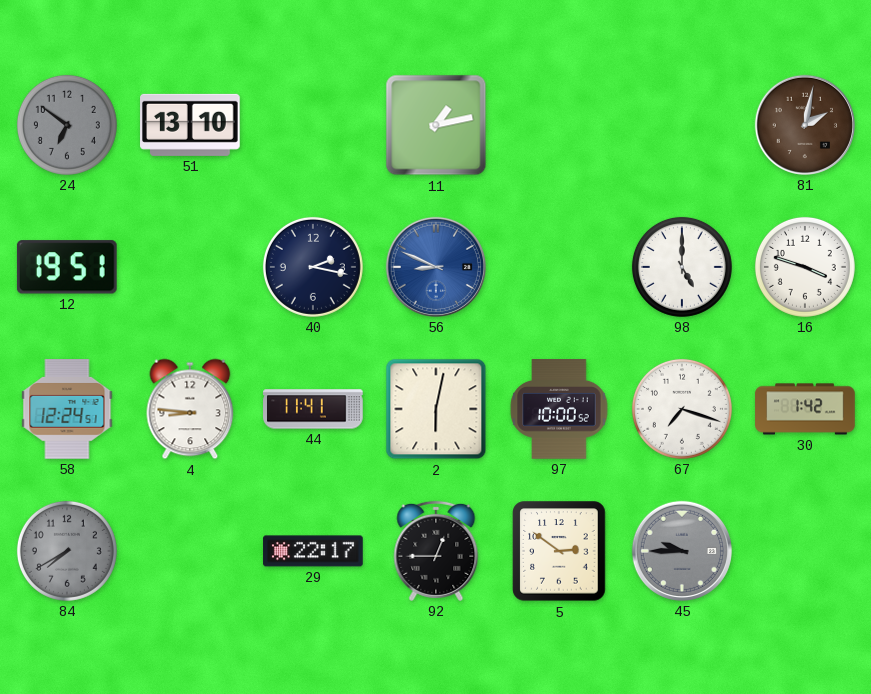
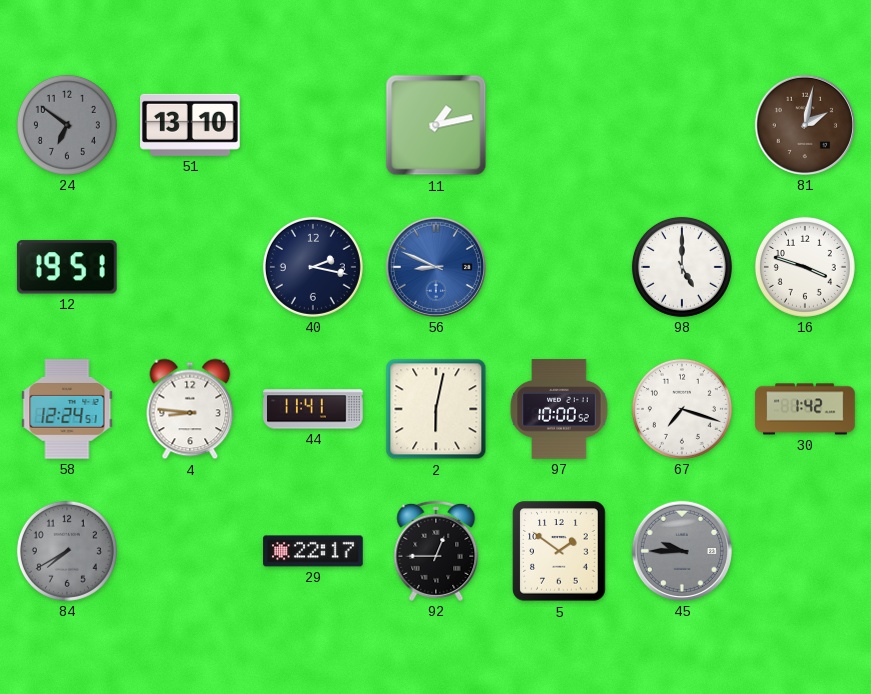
5: 2:51 -> 1:51 (559, 551)
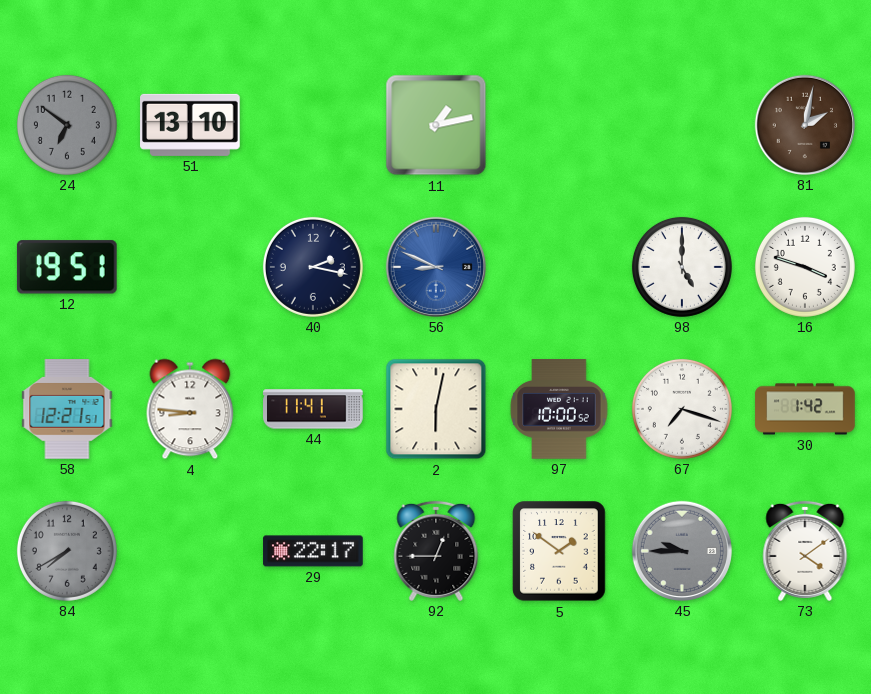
58: 12:24 -> 12:21 (67, 409)
73: none -> 4:09 (805, 551)
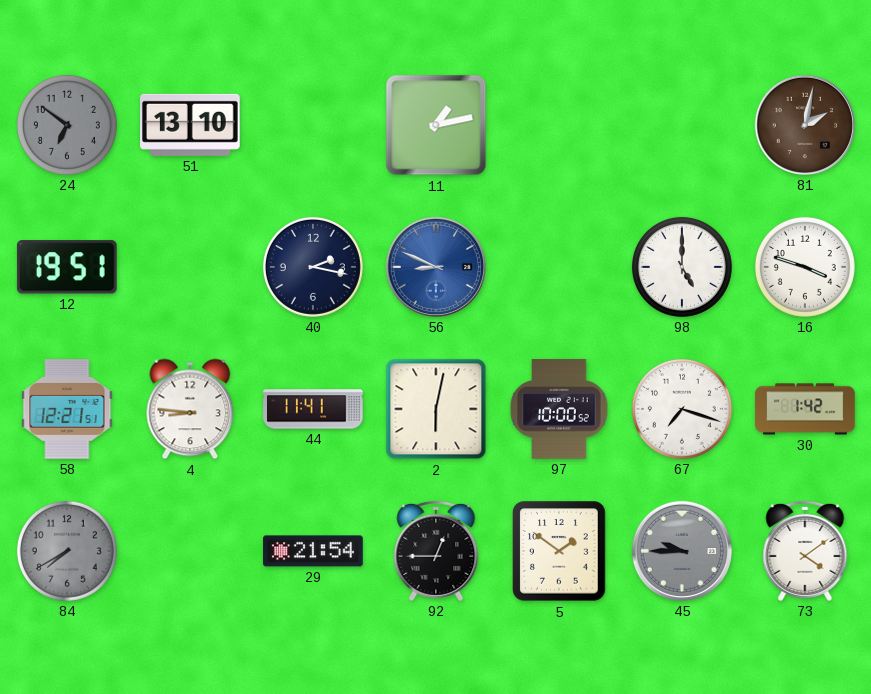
29: 22:17 -> 21:54 (313, 551)
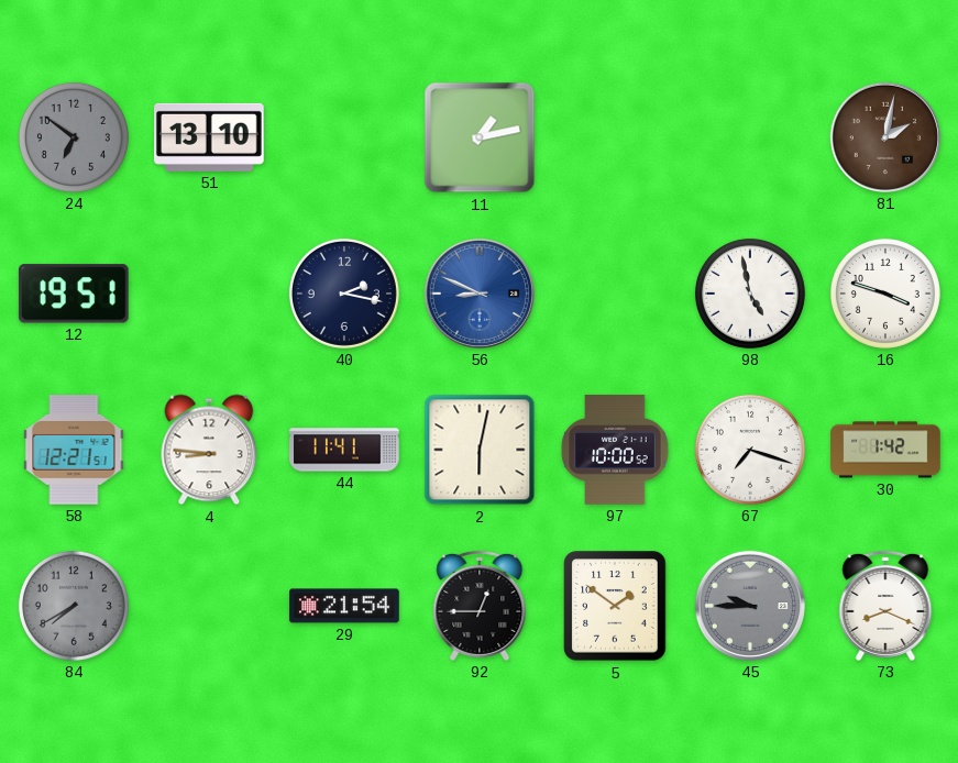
98: 5:00 -> 4:58 (750, 294)
73: 4:09 -> 8:19 (885, 606)
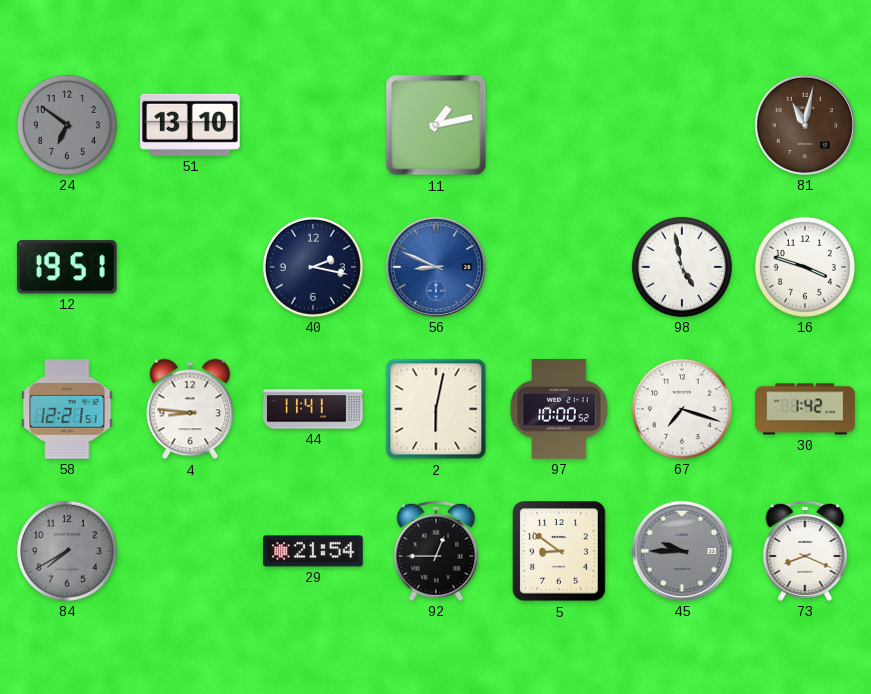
81: 2:02 -> 11:02 (805, 125)
5: 1:51 -> 8:51 (559, 551)
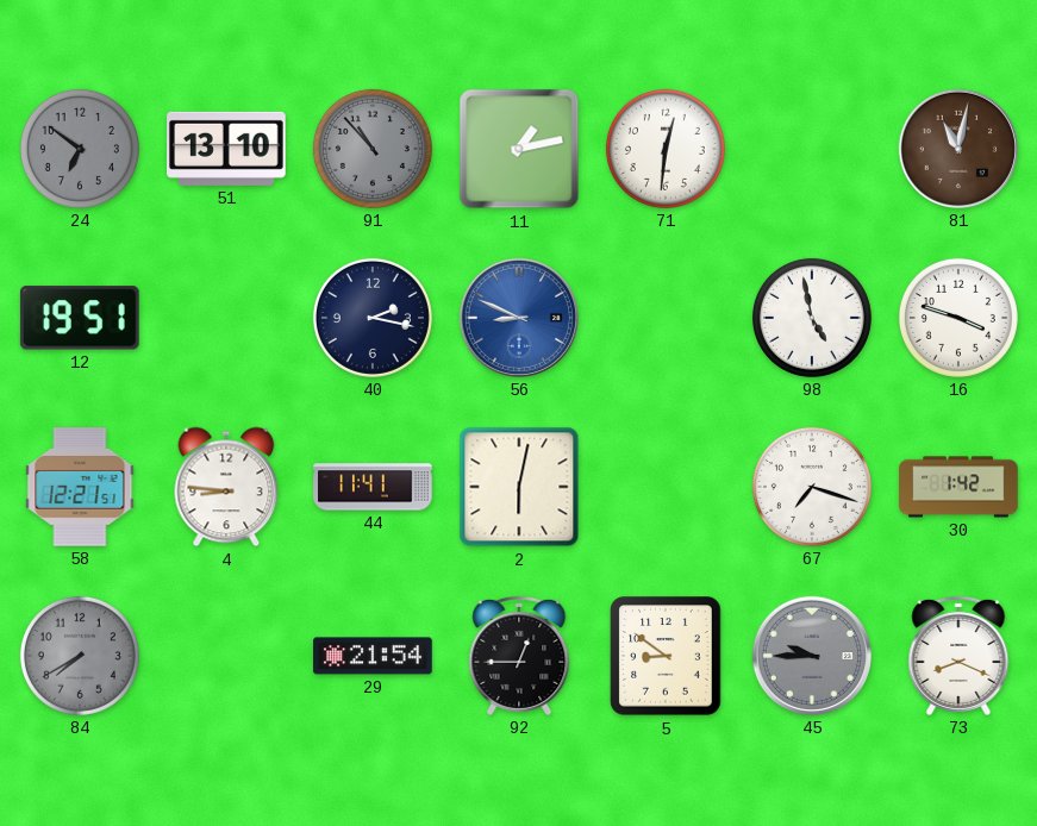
91: none -> 10:53 (373, 149)
71: none -> 12:31 (666, 149)
97: 10:00 -> none (559, 409)
